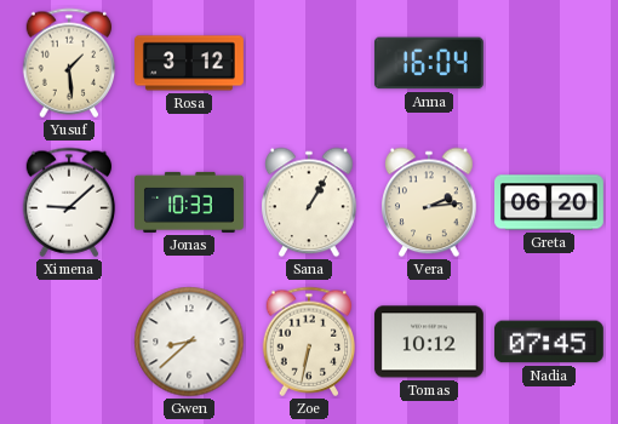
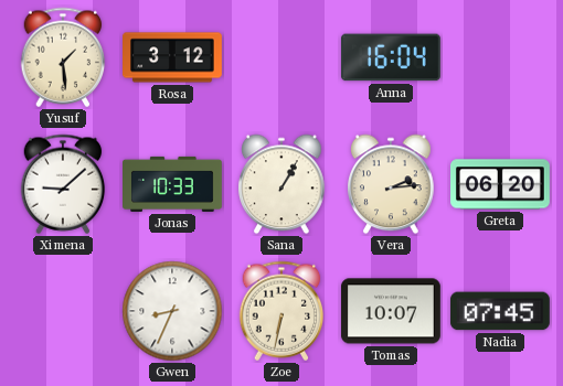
Gwen: 8:38 -> 8:34 (172, 311)
Tomas: 10:12 -> 10:07 (391, 311)
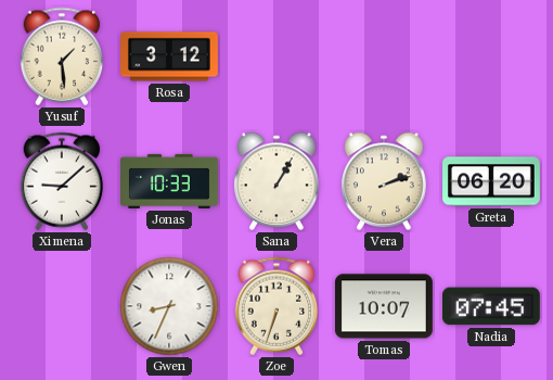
Anna: 16:04 -> none (391, 57)
Vera: 2:14 -> 2:12 (385, 181)
Zoe: 6:32 -> 6:33 (276, 306)
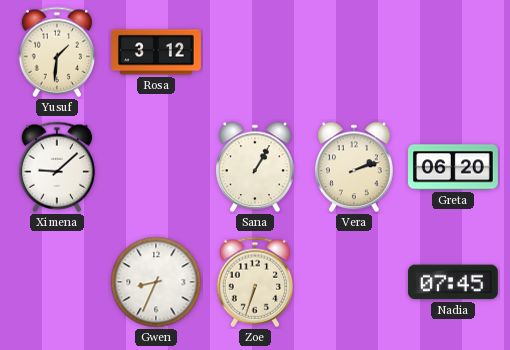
Yusuf: 1:29 -> 1:31 (57, 52)
Jonas: 10:33 -> none (170, 181)
Tomas: 10:07 -> none (384, 306)
